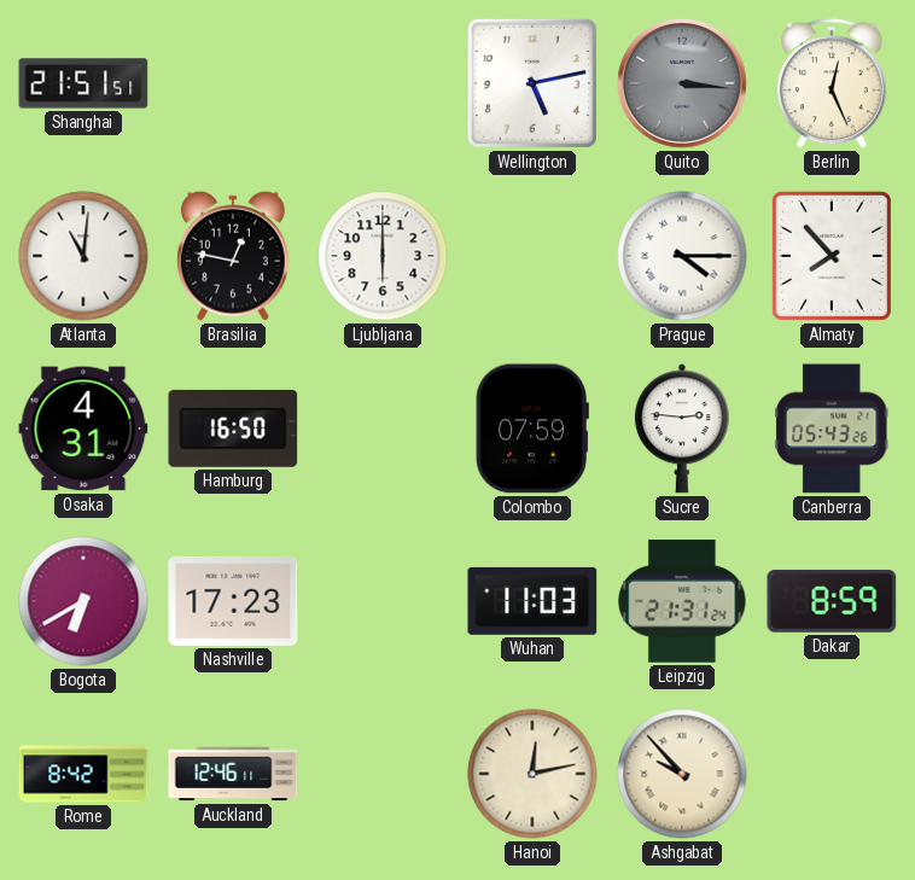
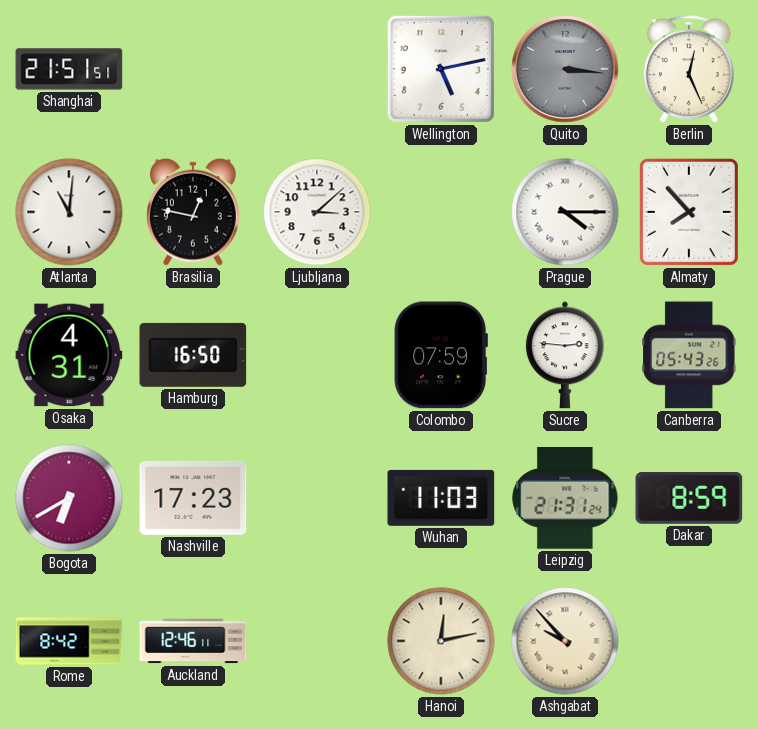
Ljubljana: 6:00 -> 3:08 (317, 212)
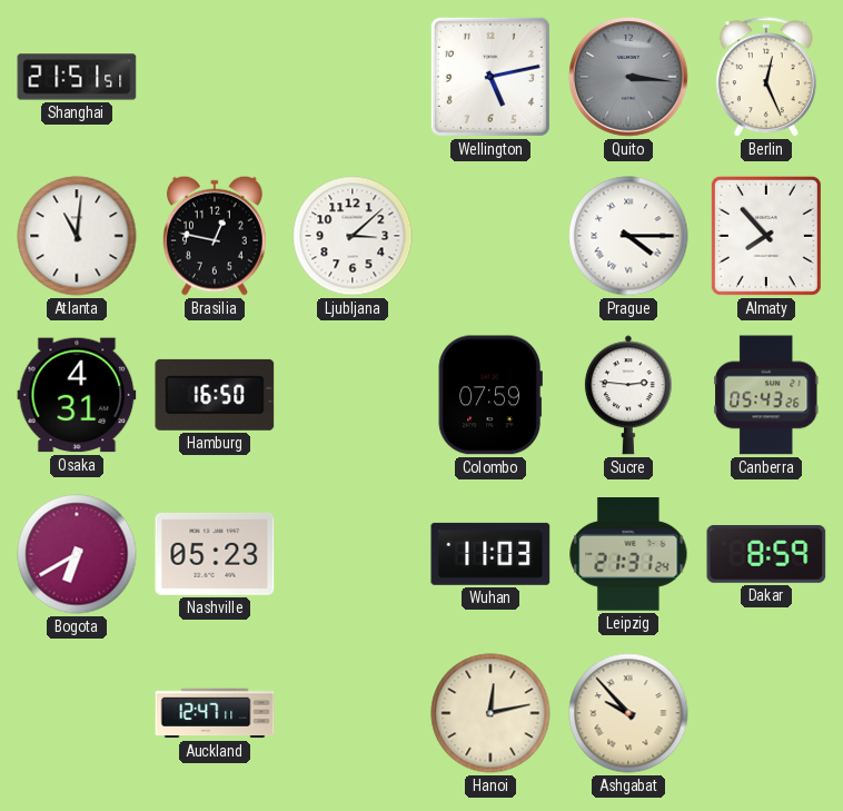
Nashville: 17:23 -> 05:23 (215, 554)
Rome: 8:42 -> none (69, 641)
Auckland: 12:46 -> 12:47 (215, 713)
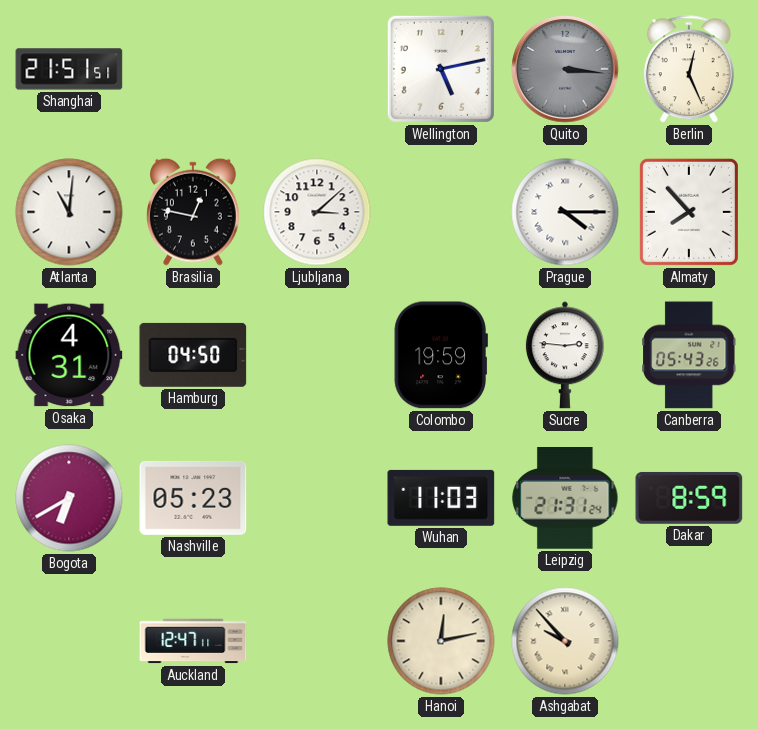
Hamburg: 16:50 -> 04:50 (193, 355)
Colombo: 07:59 -> 19:59 (441, 355)
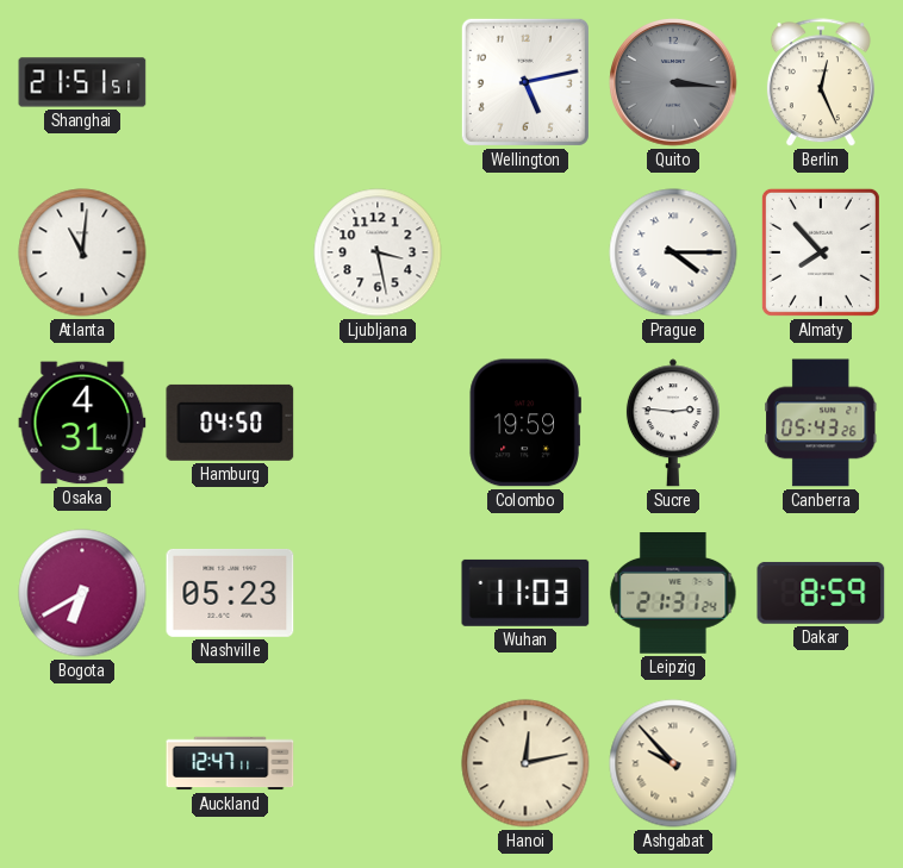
Brasilia: 12:47 -> none (193, 212)
Ljubljana: 3:08 -> 3:28 (378, 252)
